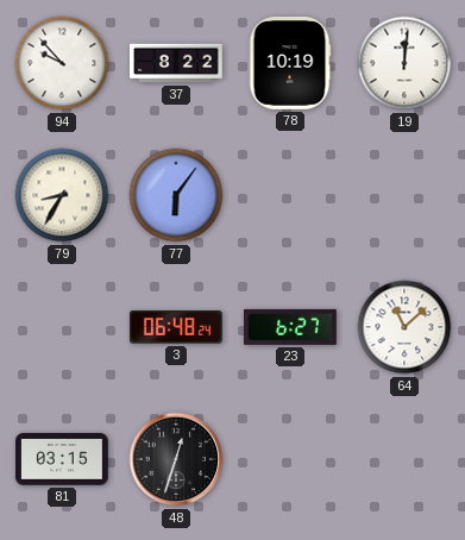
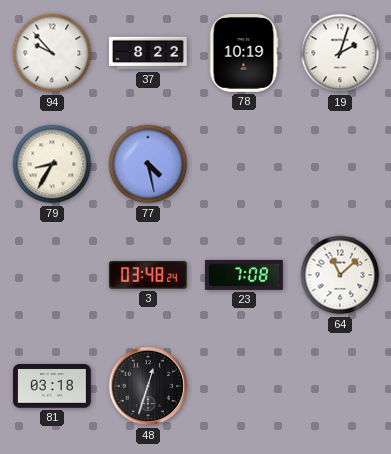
19: 12:01 -> 2:03 (340, 53)
77: 6:06 -> 4:28 (148, 164)
3: 06:48 -> 03:48 (148, 275)
23: 6:27 -> 7:08 (245, 275)
81: 03:15 -> 03:18 (53, 386)
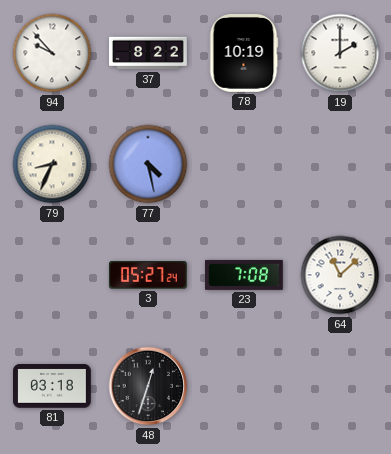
19: 2:03 -> 2:00 (340, 53)
79: 8:35 -> 8:34 (52, 164)
3: 03:48 -> 05:27 (148, 275)
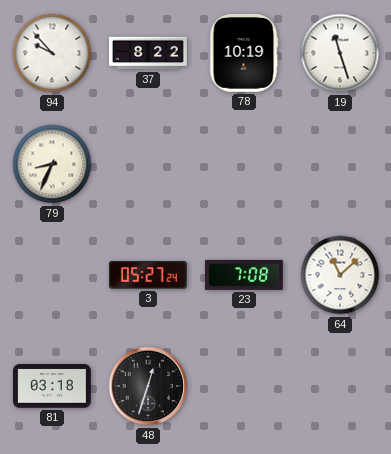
19: 2:00 -> 11:27 (340, 53)
77: 4:28 -> none (148, 164)
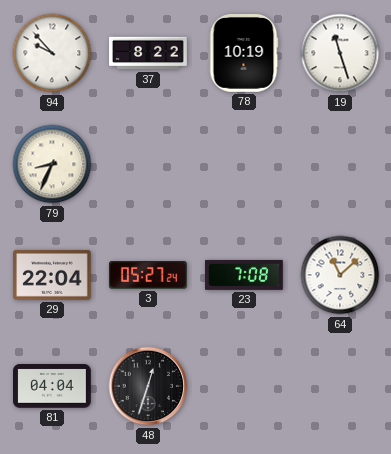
29: none -> 22:04 (53, 275)
81: 03:18 -> 04:04 (53, 386)
